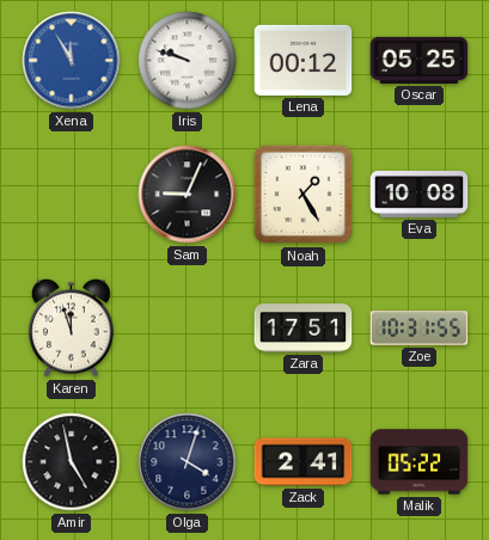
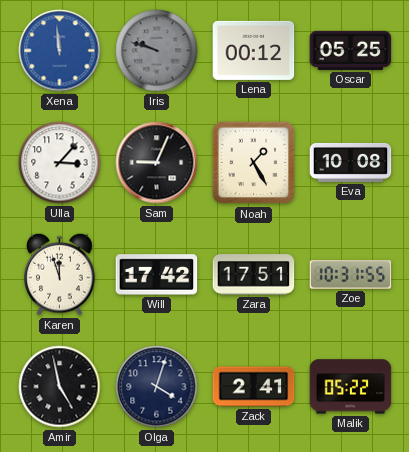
Xena: 11:55 -> 11:59 (60, 51)
Iris dial: white -> grey (157, 51)
Ulla: none -> 3:07 (60, 163)
Will: none -> 17:42 (157, 275)
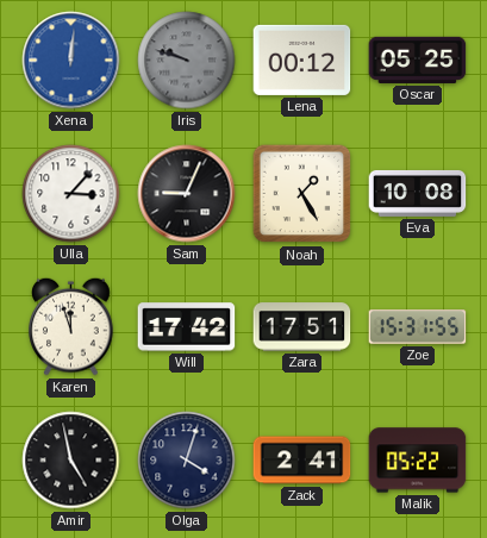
Xena: 11:59 -> 12:01 (71, 61)
Zoe: 10:31 -> 15:31 (418, 327)
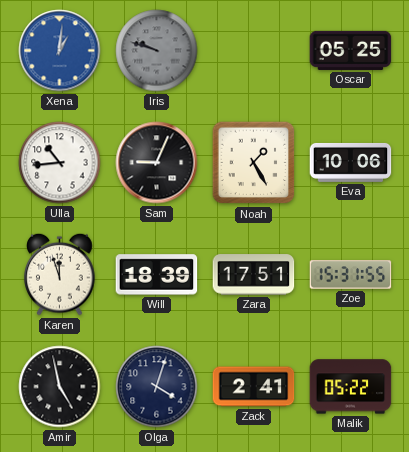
Xena: 12:01 -> 1:01 (60, 51)
Lena: 00:12 -> none (302, 60)
Ulla: 3:07 -> 10:44 (60, 163)
Eva: 10:08 -> 10:06 (351, 162)
Will: 17:42 -> 18:39 (157, 275)
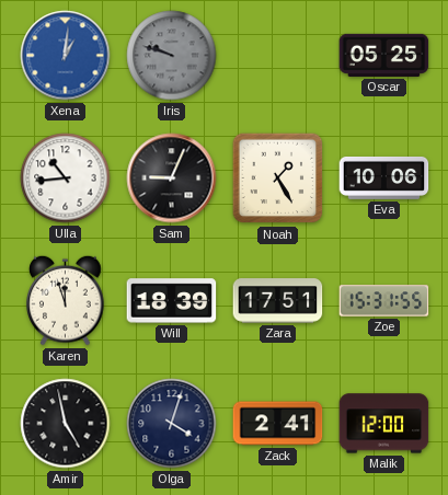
Malik: 05:22 -> 12:00 (384, 424)
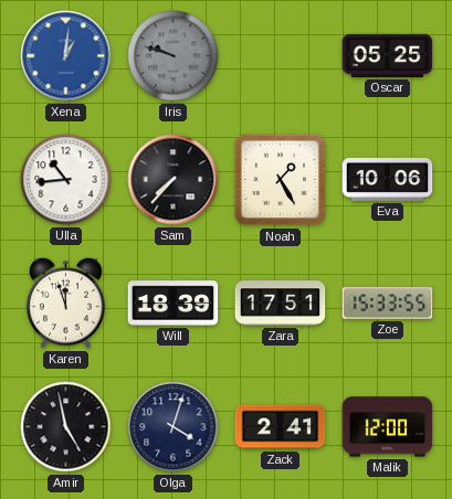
Sam: 9:04 -> 7:37 (174, 180)
Zoe: 15:31 -> 15:33 (388, 304)
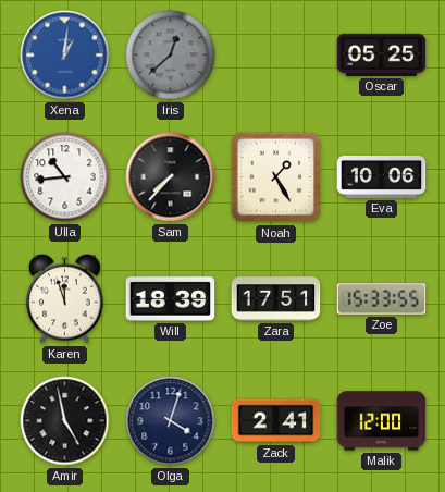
Iris: 9:48 -> 12:38 (171, 56)
